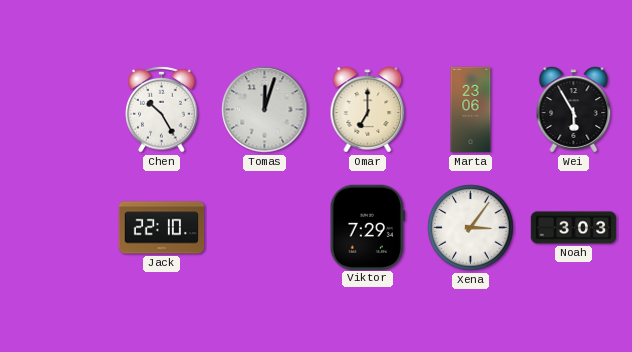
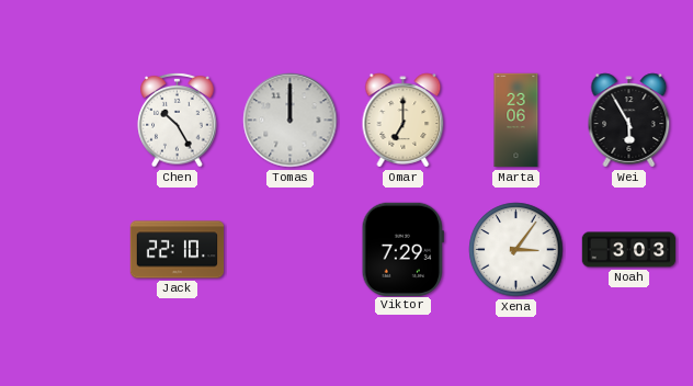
Tomas: 12:03 -> 12:00 (291, 121)
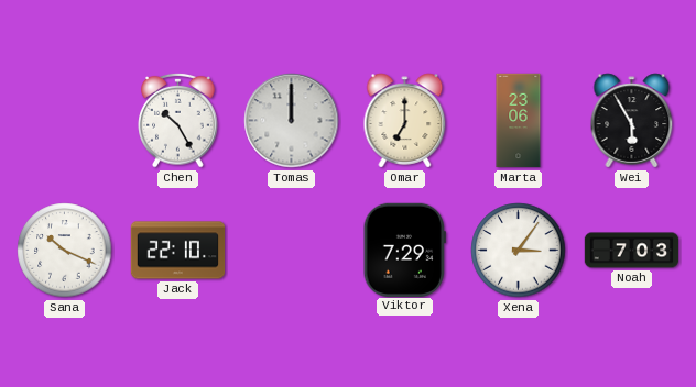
Sana: none -> 10:19 (65, 251)
Noah: 3:03 -> 7:03 (632, 251)
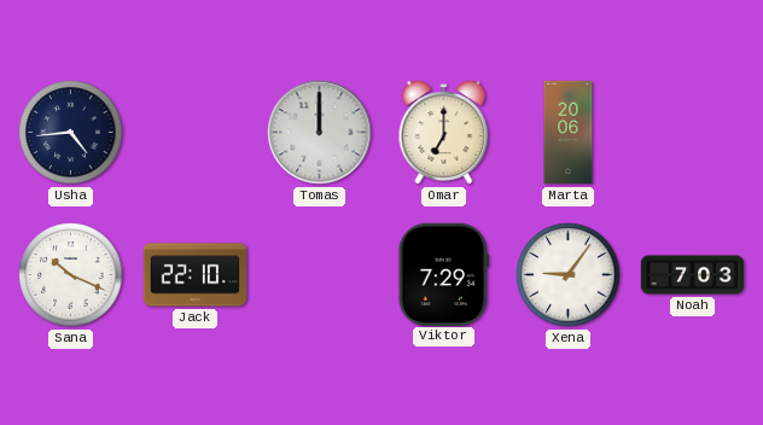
Usha: none -> 4:44 (71, 133)
Chen: 10:25 -> none (178, 120)
Marta: 23:06 -> 20:06 (569, 133)
Wei: 5:55 -> none (632, 121)
Xena: 3:06 -> 9:06 (569, 275)
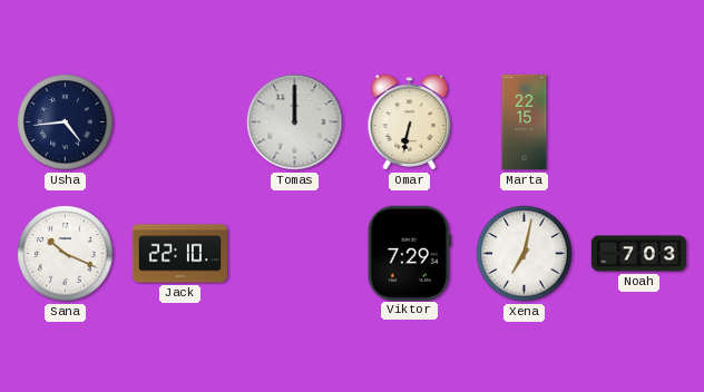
Omar: 7:00 -> 6:32 (410, 122)
Marta: 20:06 -> 22:15 (525, 122)
Xena: 9:06 -> 7:02 (525, 254)
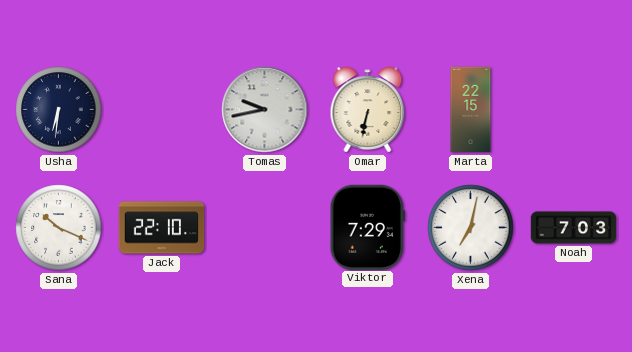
Usha: 4:44 -> 6:31 (59, 110)
Tomas: 12:00 -> 9:43 (265, 110)
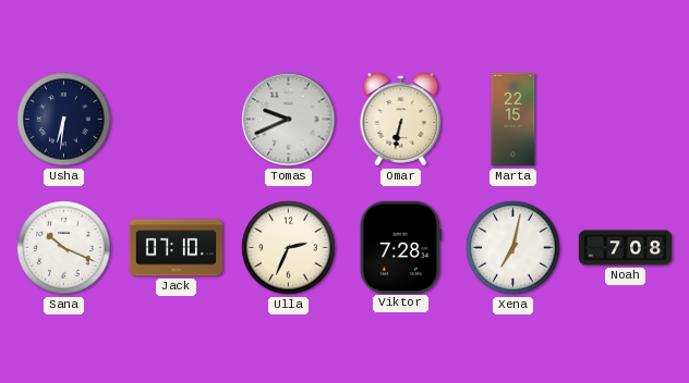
Tomas: 9:43 -> 9:41 (289, 120)
Jack: 22:10 -> 07:10 (177, 248)
Ulla: none -> 2:34 (289, 248)
Viktor: 7:29 -> 7:28 (400, 247)
Noah: 7:03 -> 7:08 (626, 248)
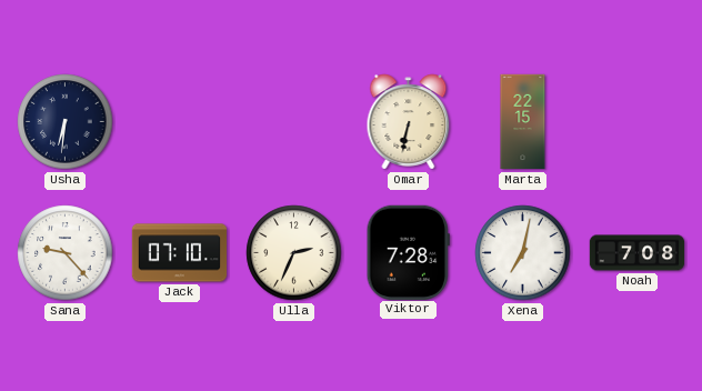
Tomas: 9:41 -> none (289, 120)
Sana: 10:19 -> 9:23 (66, 253)
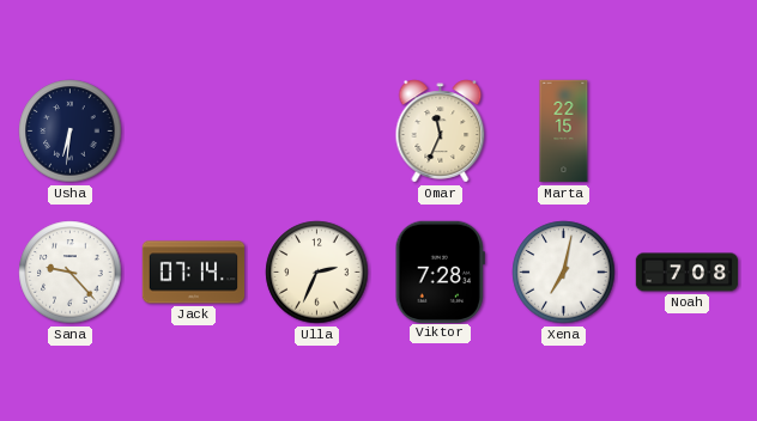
Omar: 6:32 -> 11:34 (441, 132)
Jack: 07:10 -> 07:14 (194, 273)
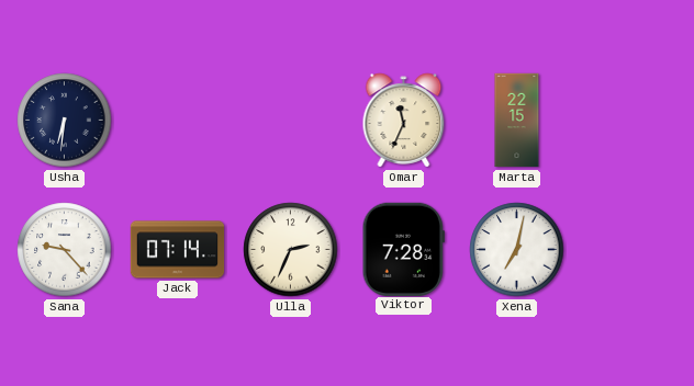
Noah: 7:08 -> none (688, 273)
